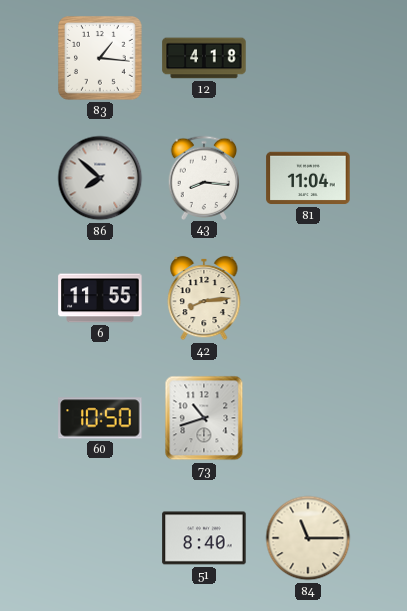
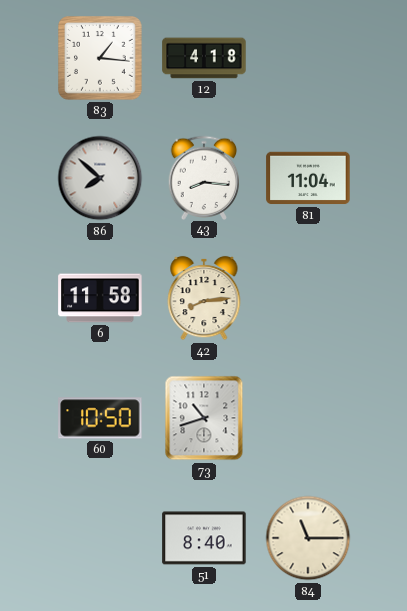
6: 11:55 -> 11:58 (100, 298)
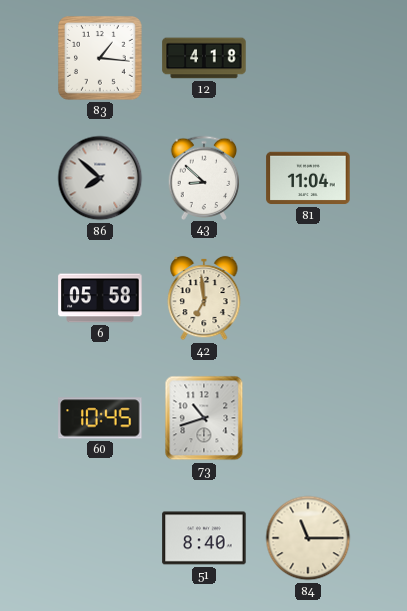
43: 8:16 -> 8:52 (204, 177)
6: 11:58 -> 05:58 (100, 298)
42: 8:14 -> 6:59 (204, 298)
60: 10:50 -> 10:45 (100, 418)
